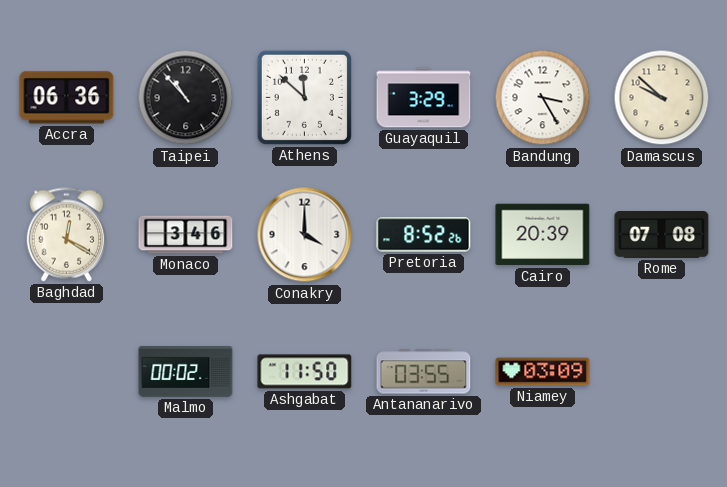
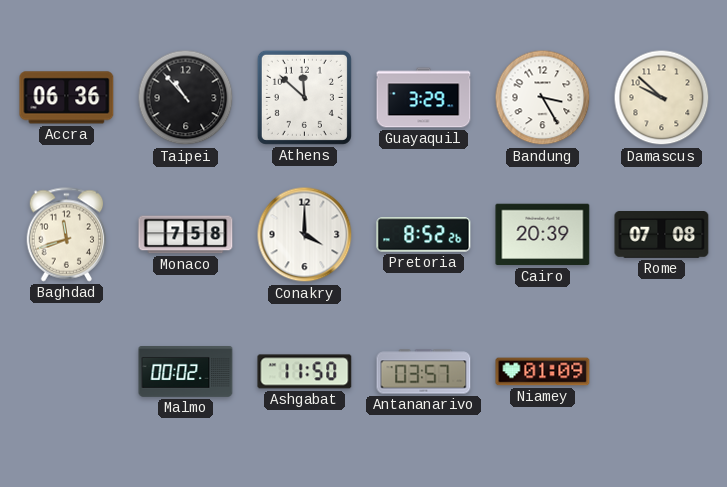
Baghdad: 12:20 -> 11:42 (67, 235)
Monaco: 3:46 -> 7:58 (186, 235)
Antananarivo: 03:55 -> 03:57 (424, 372)
Niamey: 03:09 -> 01:09 (543, 372)
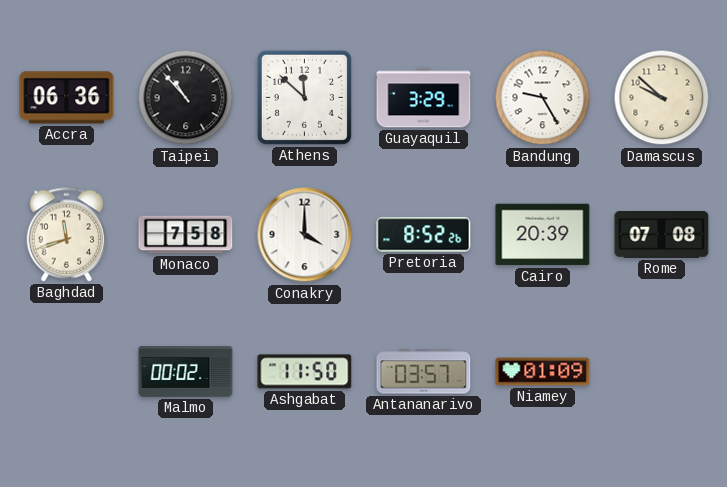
Bandung: 3:25 -> 9:25 (543, 98)
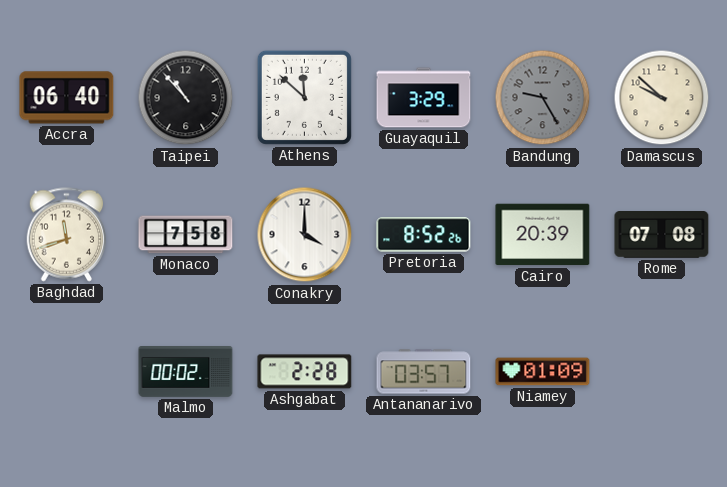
Accra: 06:36 -> 06:40 (67, 98)
Bandung dial: white -> grey (543, 98)
Ashgabat: 11:50 -> 2:28 (305, 372)
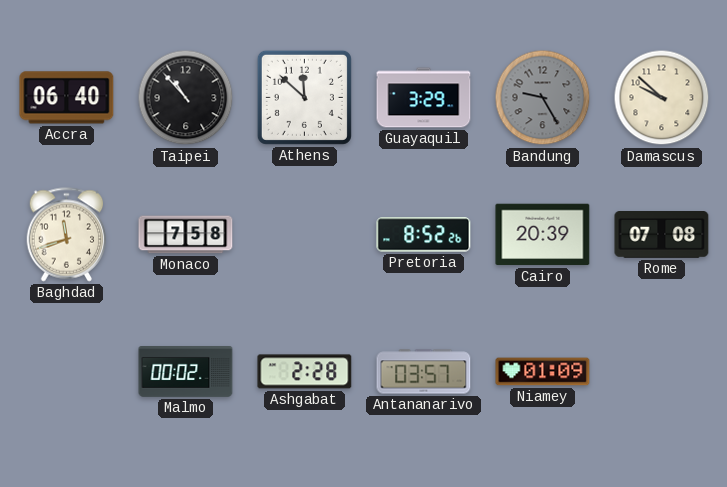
Conakry: 4:00 -> none (305, 235)
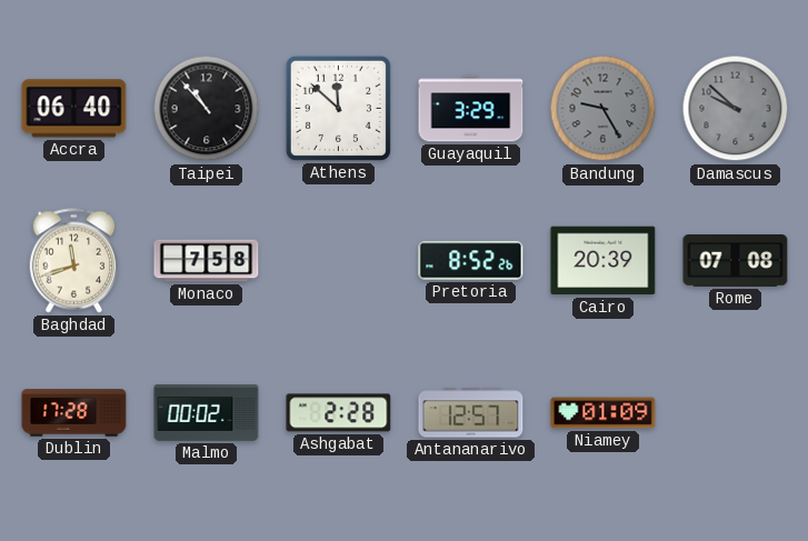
Damascus dial: cream -> grey (736, 109)
Dublin: none -> 17:28 (74, 413)
Antananarivo: 03:57 -> 12:57 (471, 413)
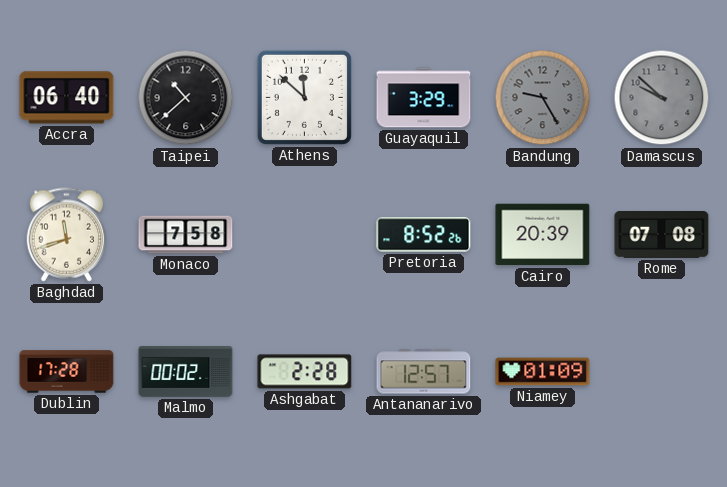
Taipei: 10:53 -> 10:38 (186, 98)
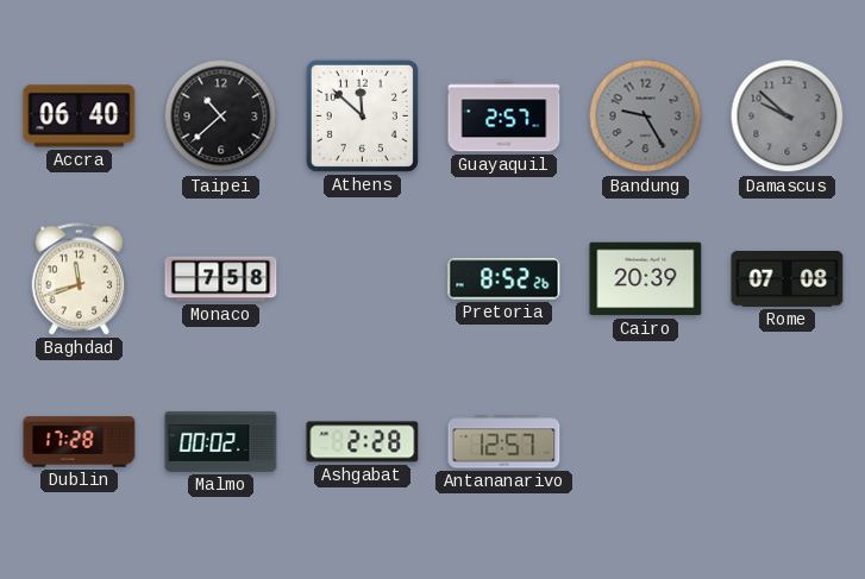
Guayaquil: 3:29 -> 2:57 (504, 117)
Niamey: 01:09 -> none (543, 372)
